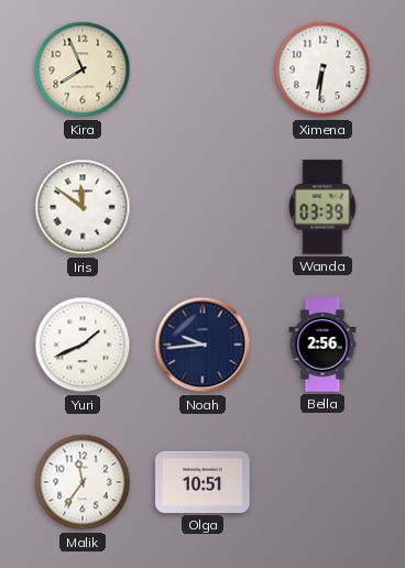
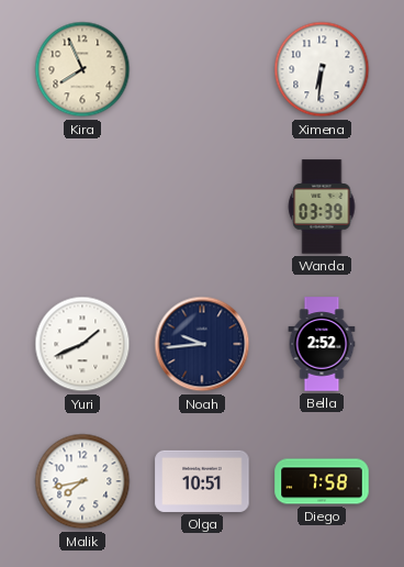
Iris: 11:51 -> none (83, 207)
Bella: 2:56 -> 2:52 (322, 344)
Malik: 11:36 -> 7:43 (82, 481)
Diego: none -> 7:58 (322, 481)
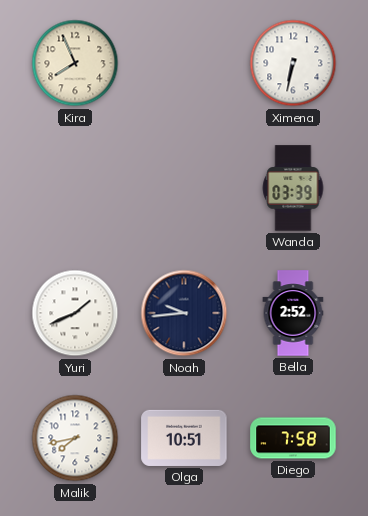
Ximena: 6:31 -> 6:32 (293, 63)
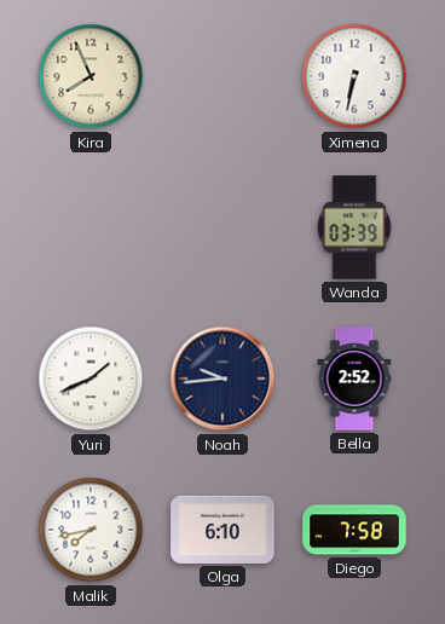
Olga: 10:51 -> 6:10 (223, 530)
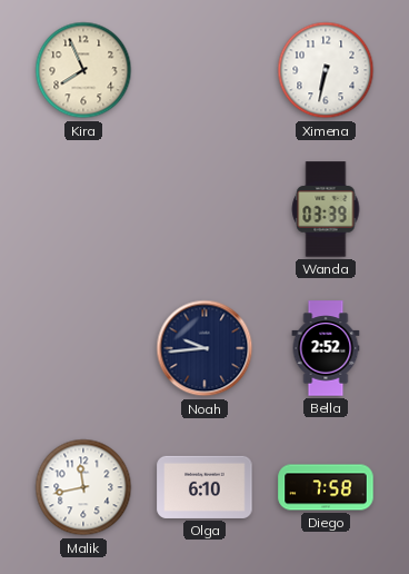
Yuri: 1:41 -> none (91, 379)
Malik: 7:43 -> 11:43 (83, 487)
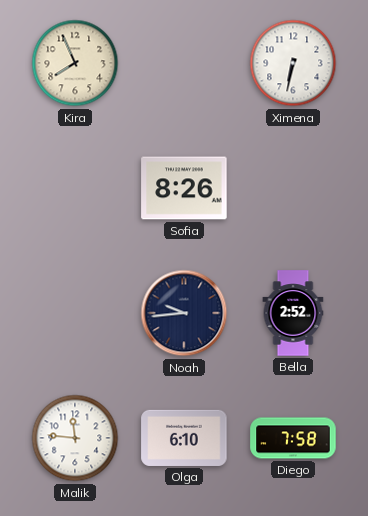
Sofia: none -> 8:26 (184, 188)
Wanda: 03:39 -> none (326, 209)
Malik: 11:43 -> 11:46 (75, 438)
